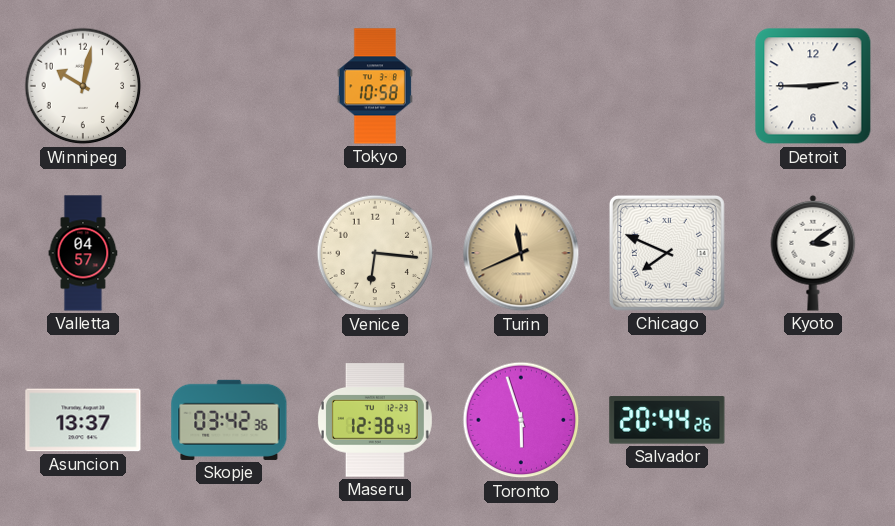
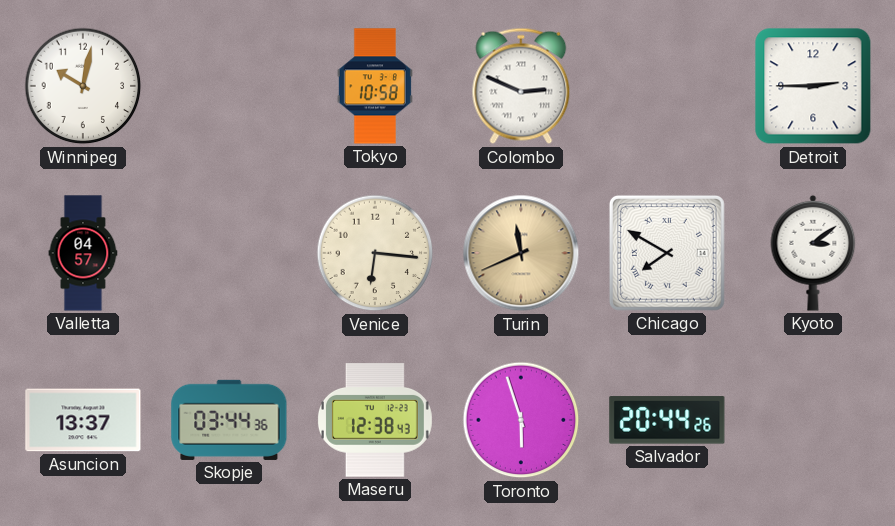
Colombo: none -> 2:49 (521, 86)
Chicago: 7:49 -> 7:50 (667, 253)
Skopje: 03:42 -> 03:44 (229, 420)
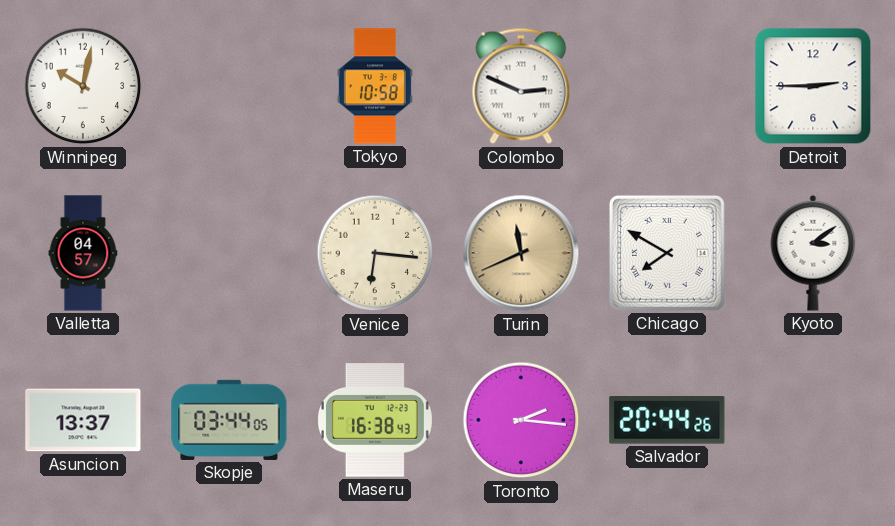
Skopje: 03:44:36 -> 03:44:05 (229, 420)
Maseru: 12:38 -> 16:38 (375, 420)
Toronto: 5:57 -> 2:16 (521, 420)
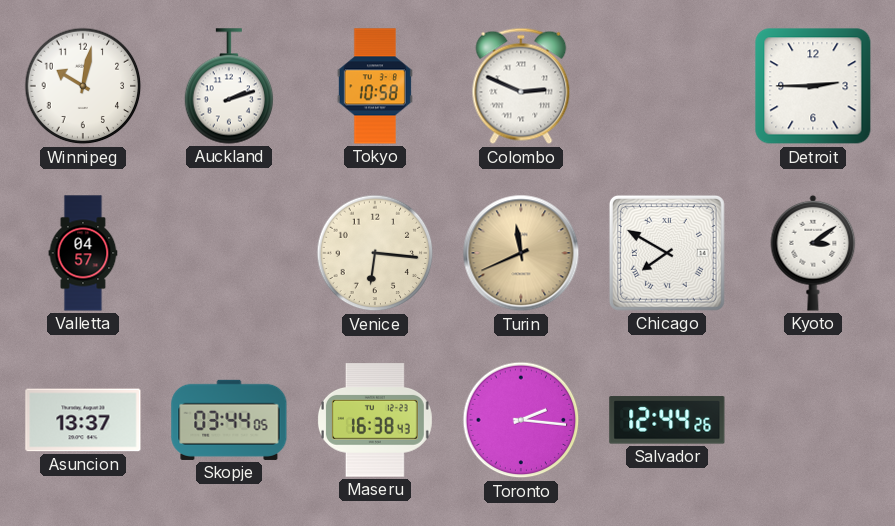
Auckland: none -> 2:12 (229, 86)
Salvador: 20:44 -> 12:44 (667, 420)
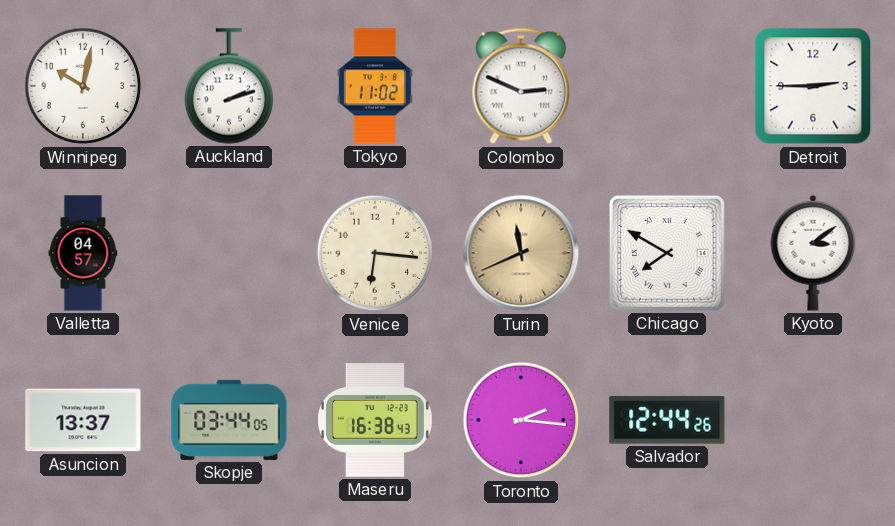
Tokyo: 10:58 -> 11:02 (375, 86)
